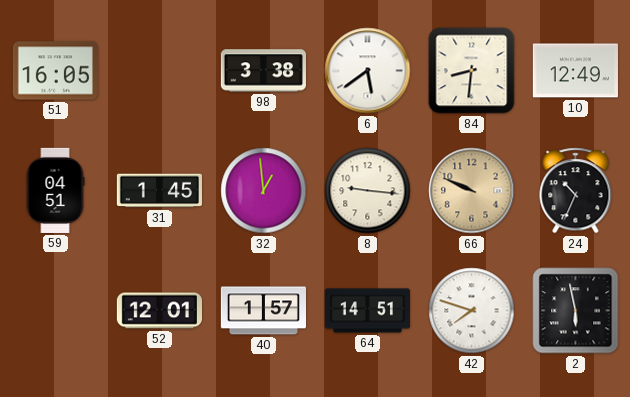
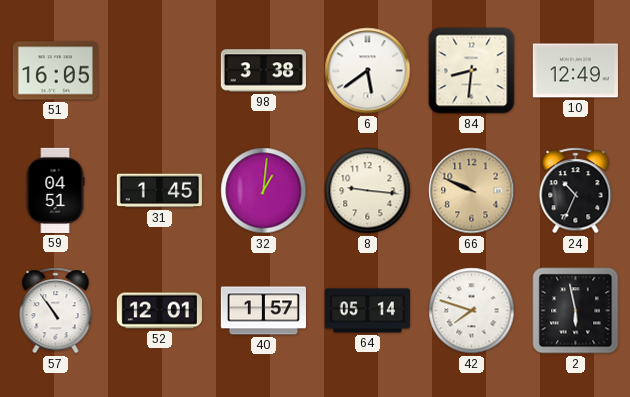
32: 12:59 -> 1:01 (264, 191)
57: none -> 10:54 (56, 311)
64: 14:51 -> 05:14 (367, 311)
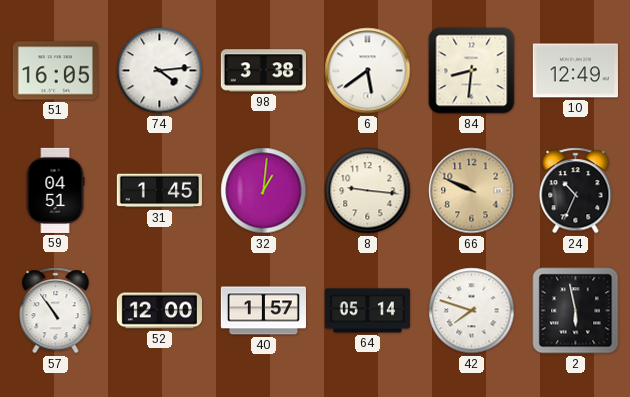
74: none -> 4:14 (160, 71)
52: 12:01 -> 12:00 (159, 311)
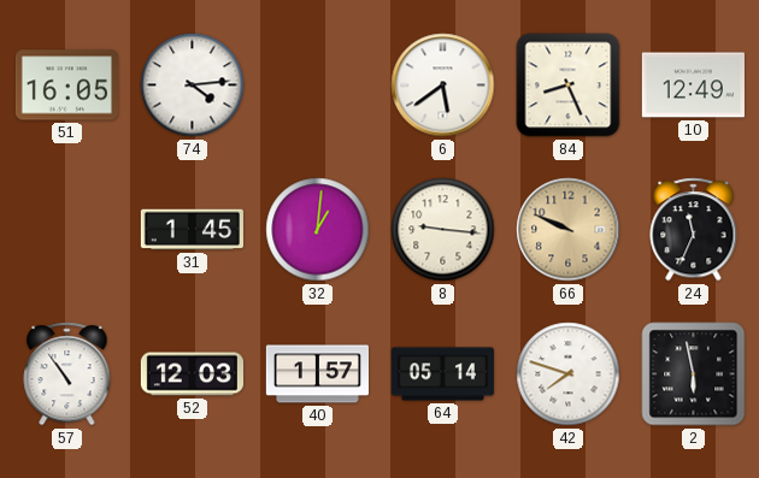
98: 3:38 -> none (263, 71)
84: 8:31 -> 8:26 (569, 85)
59: 04:51 -> none (55, 190)
24: 10:34 -> 11:34 (694, 230)
52: 12:00 -> 12:03 (192, 374)
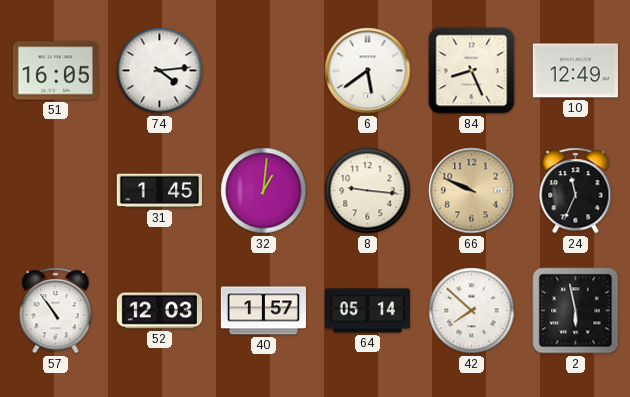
42: 7:48 -> 7:52 (472, 311)
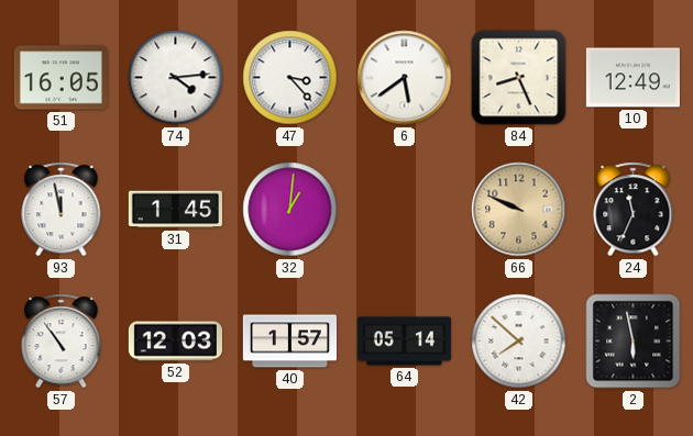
47: none -> 3:23 (290, 78)
93: none -> 11:58 (62, 210)
8: 9:16 -> none (368, 191)
